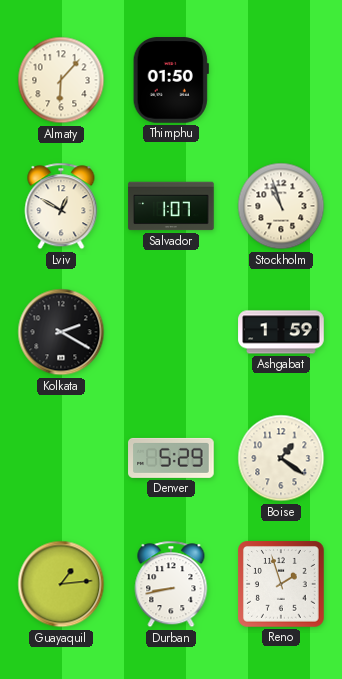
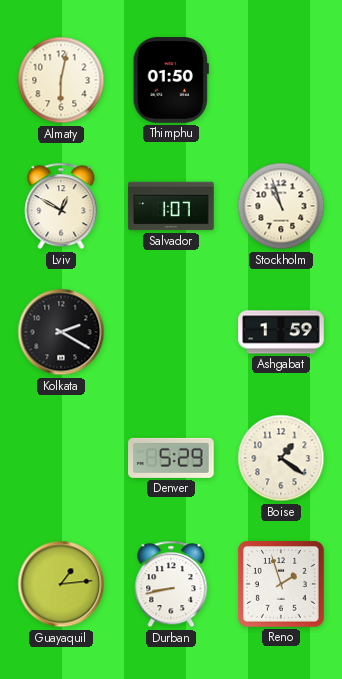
Almaty: 6:07 -> 6:02 (61, 80)
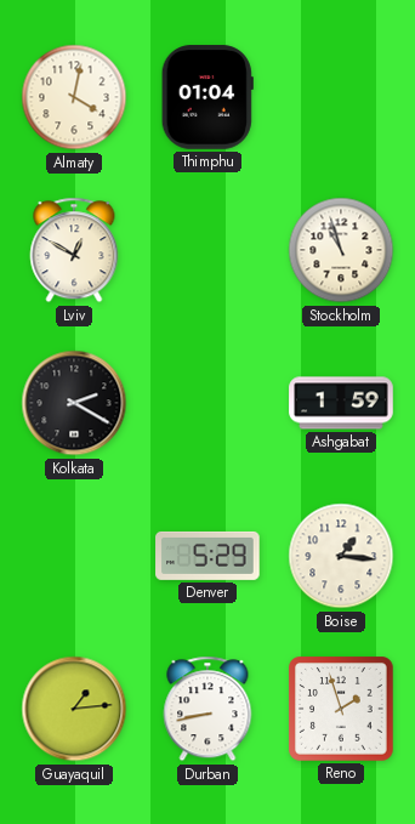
Almaty: 6:02 -> 4:02 (74, 97)
Thimphu: 01:50 -> 01:04 (207, 97)
Salvador: 1:07 -> none (171, 206)
Boise: 1:21 -> 1:16 (341, 556)
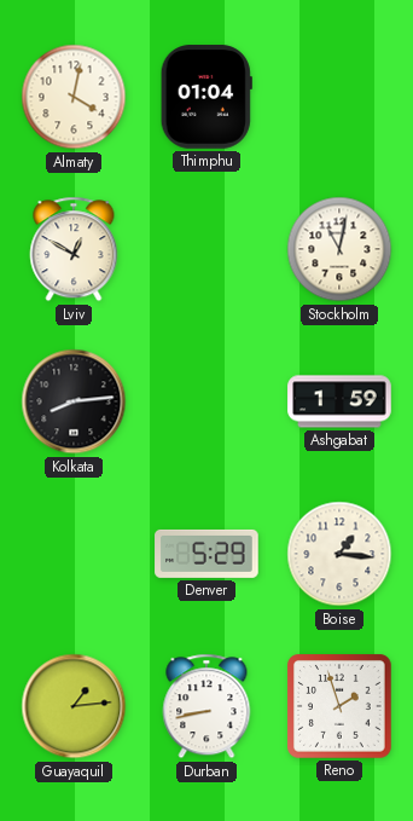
Stockholm: 10:57 -> 11:02 (339, 249)
Kolkata: 2:20 -> 8:14 (74, 401)
